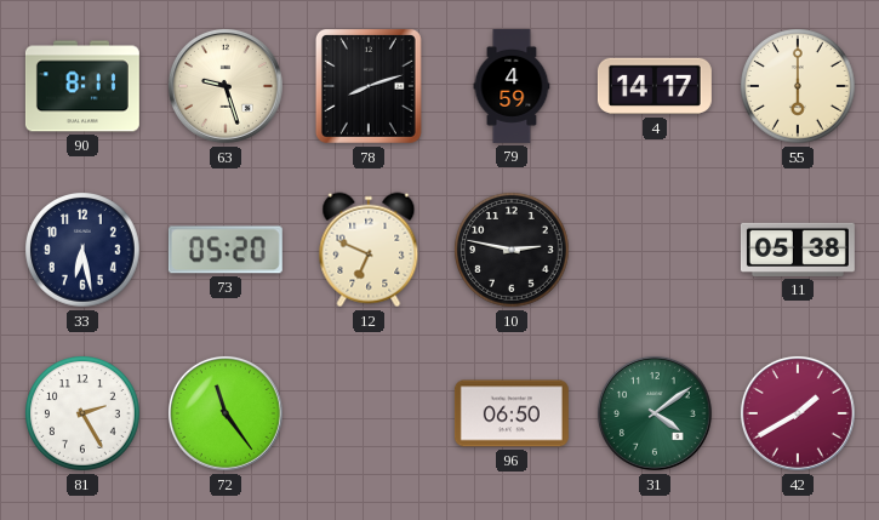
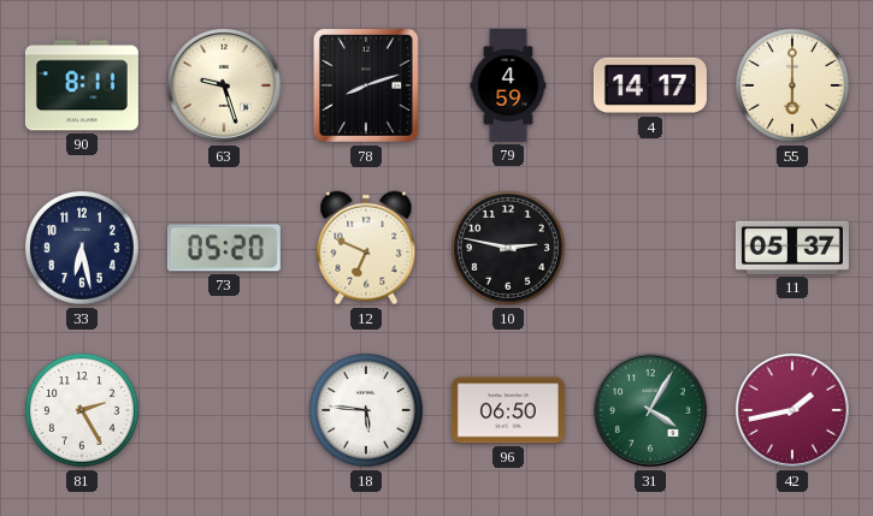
11: 05:38 -> 05:37 (792, 248)
72: 11:24 -> none (226, 413)
18: none -> 5:46 (367, 411)
31: 4:09 -> 4:05 (650, 410)
42: 1:40 -> 1:43 (792, 410)
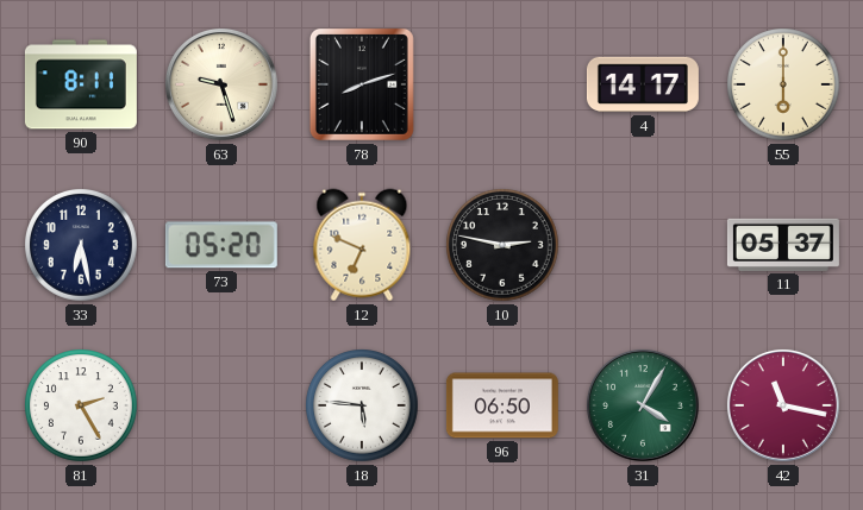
79: 4:59 -> none (508, 85)
42: 1:43 -> 11:17 (783, 405)
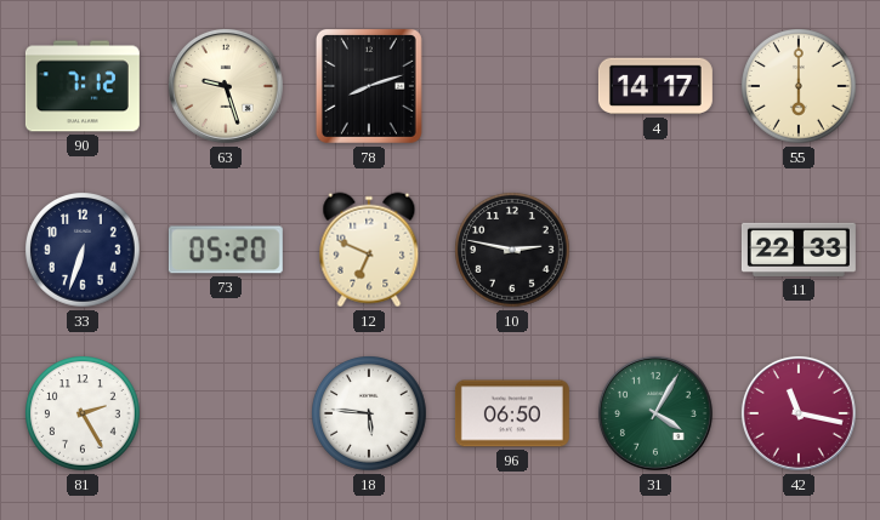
90: 8:11 -> 7:12 (83, 86)
33: 6:28 -> 6:33 (84, 251)
11: 05:37 -> 22:33 (799, 250)
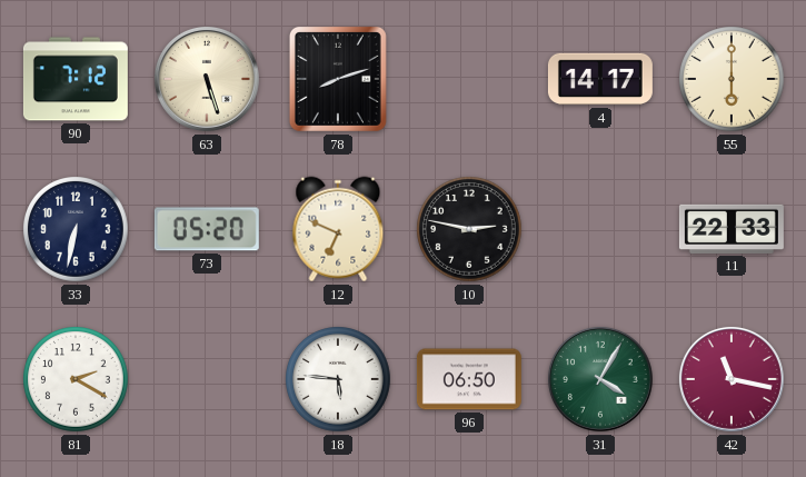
63: 9:27 -> 5:27 (207, 79)
33: 6:33 -> 6:32 (77, 230)
81: 2:25 -> 2:20 (77, 380)
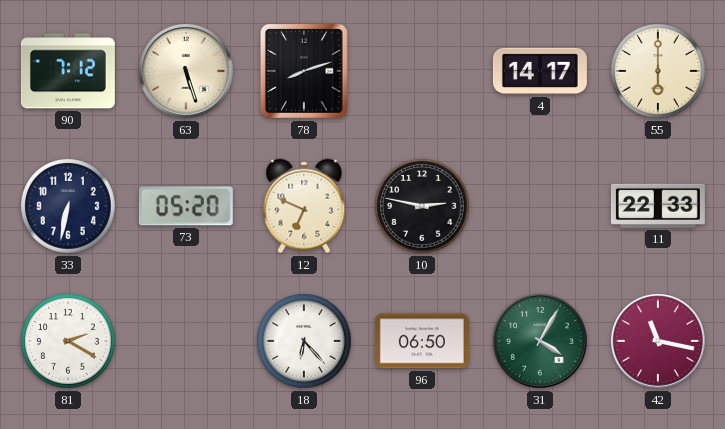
18: 5:46 -> 6:23 (305, 342)
